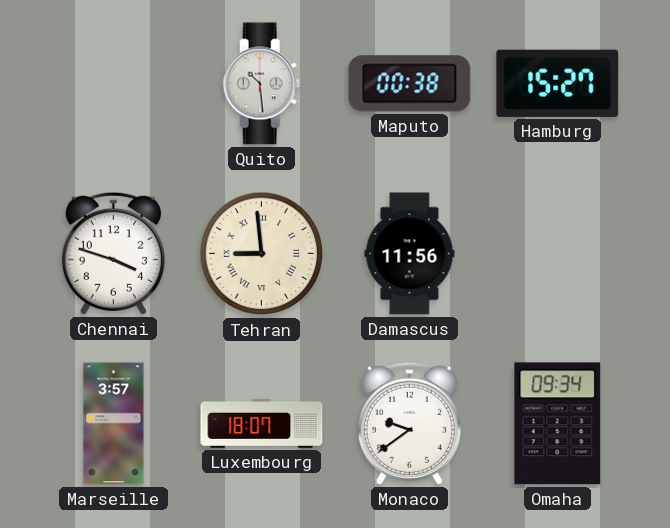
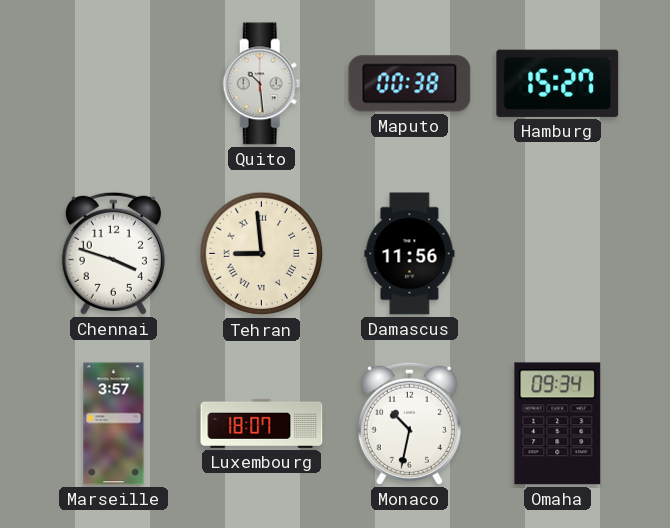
Monaco: 9:39 -> 10:32 (409, 423)
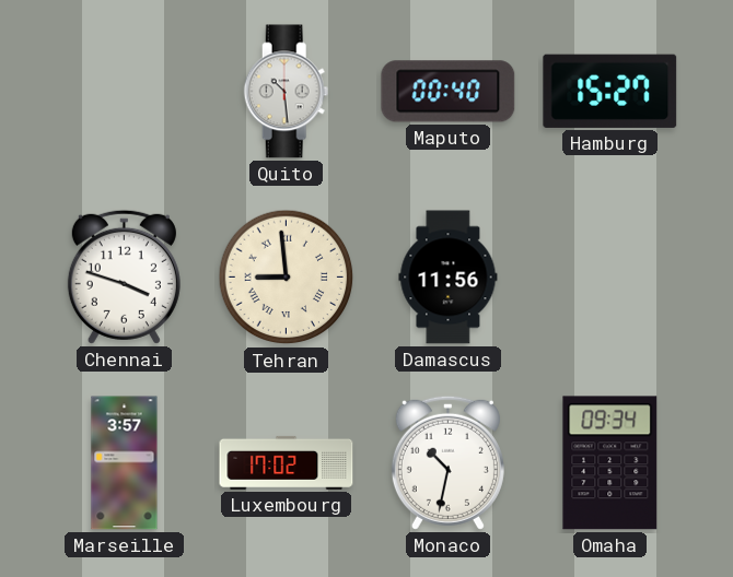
Maputo: 00:38 -> 00:40 (449, 92)
Luxembourg: 18:07 -> 17:02 (287, 462)
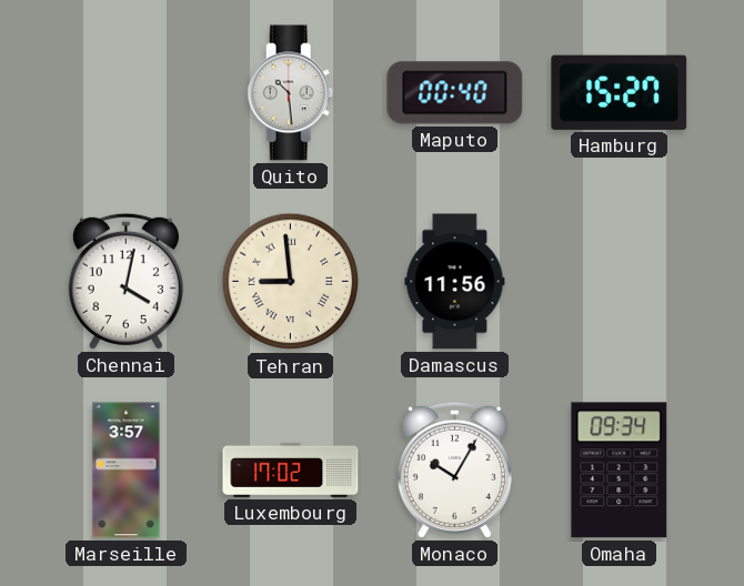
Chennai: 3:48 -> 4:02 (125, 281)
Monaco: 10:32 -> 10:05 (454, 469)
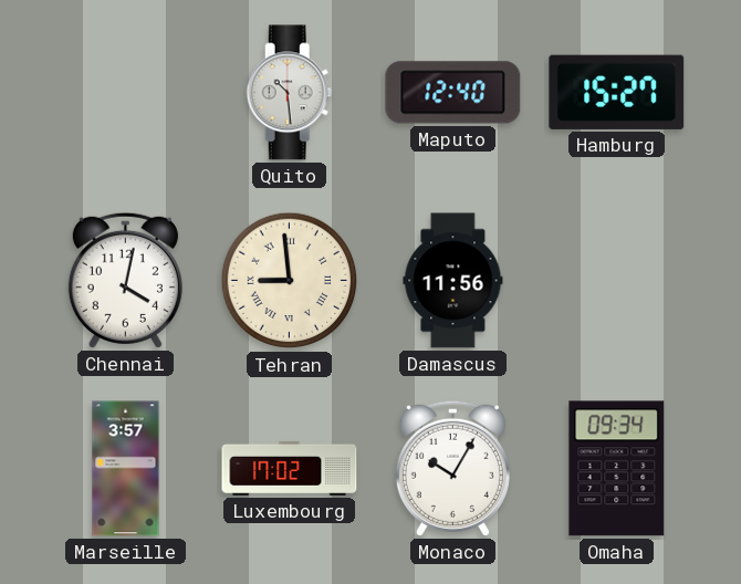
Maputo: 00:40 -> 12:40 (453, 93)
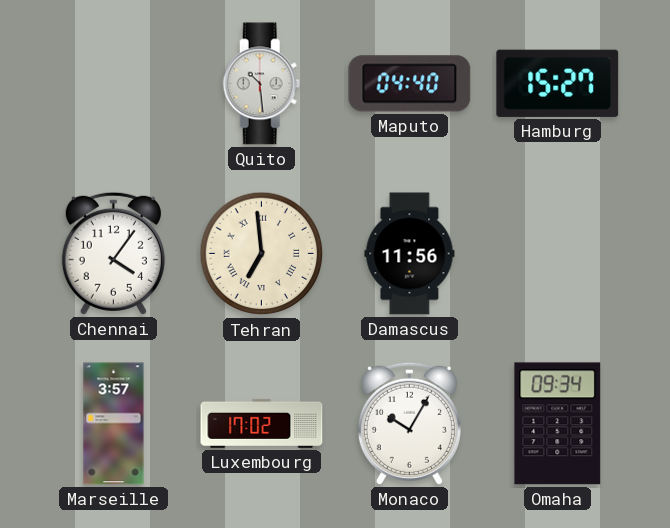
Maputo: 12:40 -> 04:40 (410, 84)
Chennai: 4:02 -> 4:06 (113, 253)
Tehran: 8:59 -> 6:59 (262, 254)
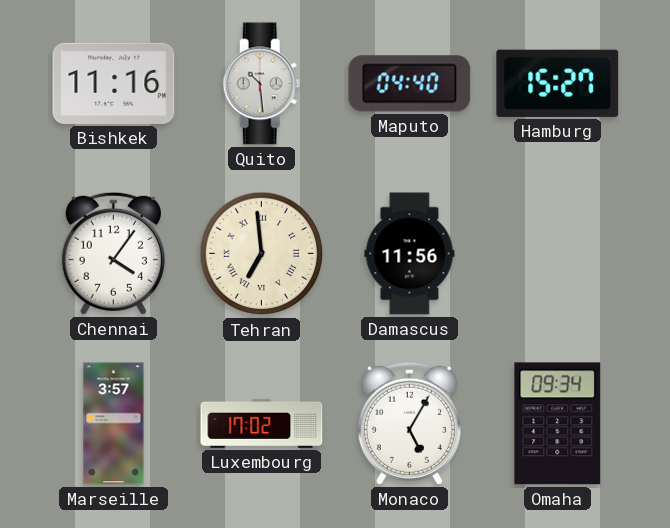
Bishkek: none -> 11:16 (114, 83)
Monaco: 10:05 -> 5:05 (409, 423)
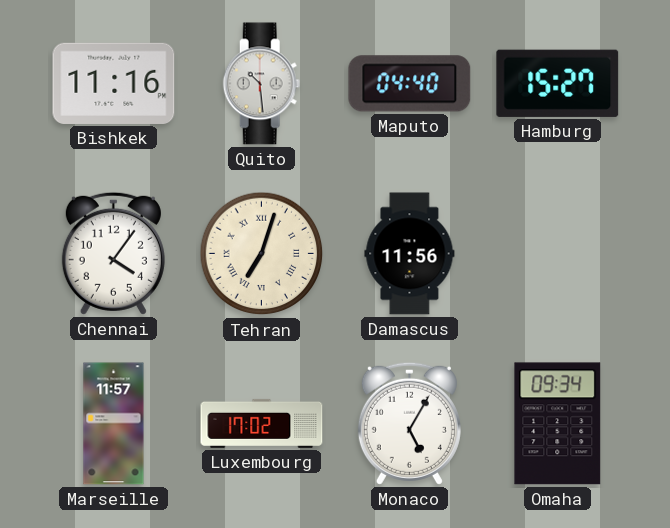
Tehran: 6:59 -> 7:03 (262, 254)
Marseille: 3:57 -> 11:57 (114, 424)
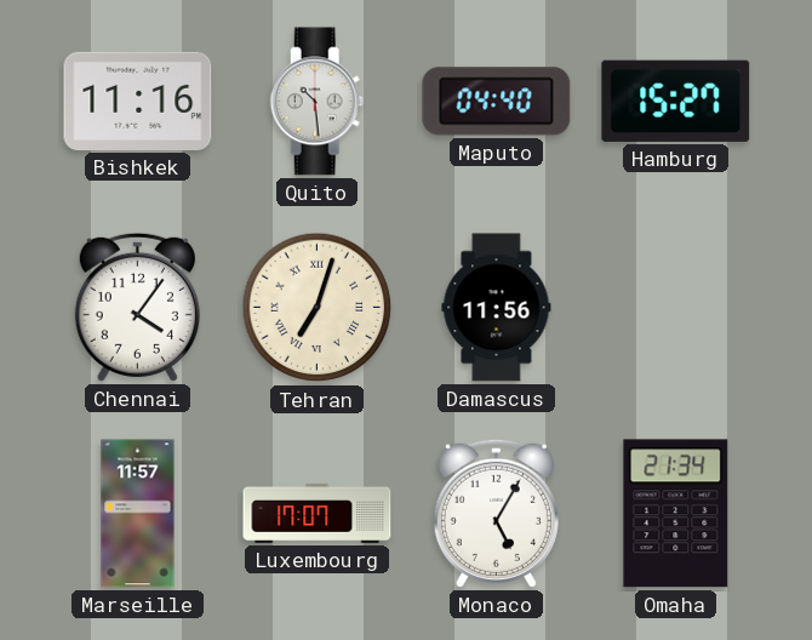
Luxembourg: 17:02 -> 17:07 (318, 513)
Omaha: 09:34 -> 21:34 (676, 514)
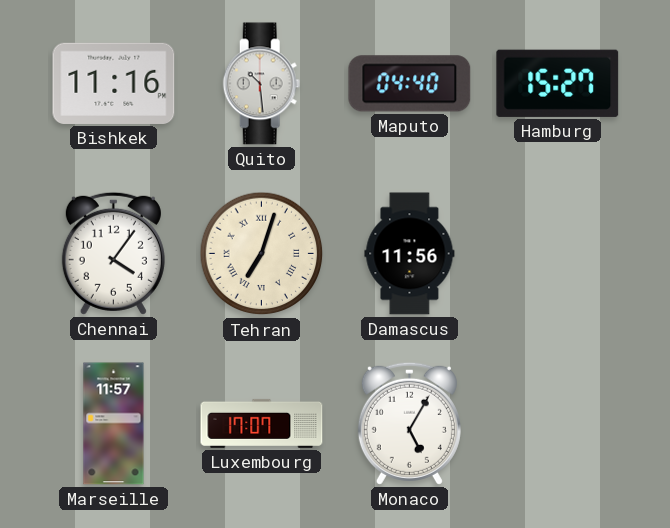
Omaha: 21:34 -> none (676, 514)
